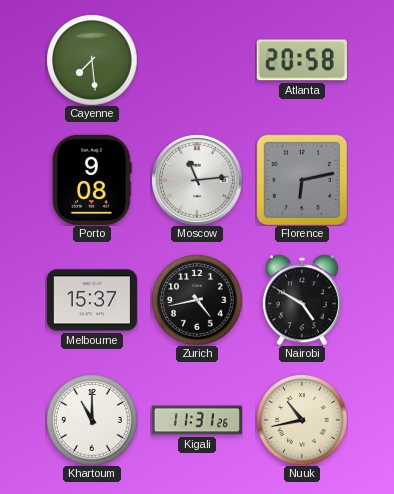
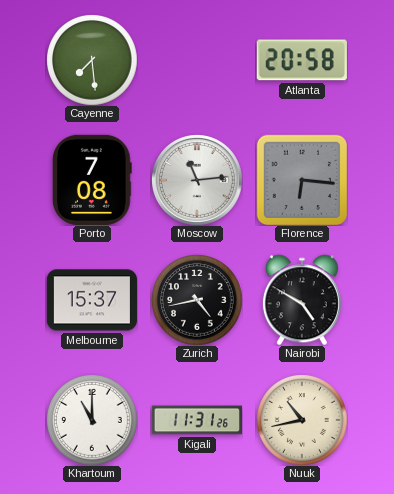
Porto: 9:08 -> 7:08 (92, 180)
Florence: 6:13 -> 6:16 (302, 180)
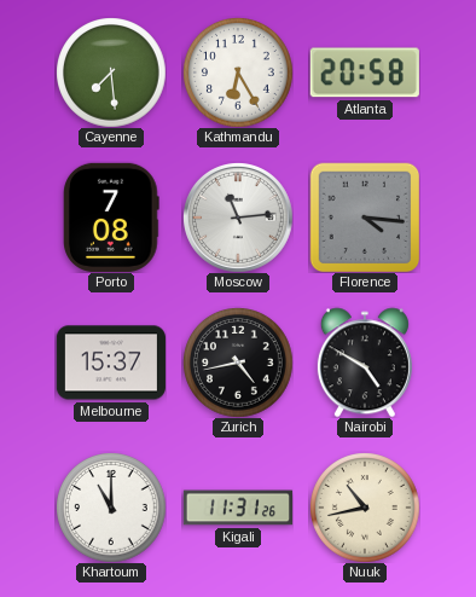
Kathmandu: none -> 6:25 (238, 73)
Florence: 6:16 -> 4:16 (365, 218)
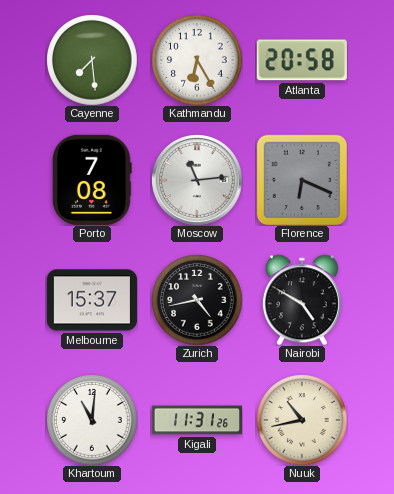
Florence: 4:16 -> 6:19 (302, 180)
Khartoum: 11:00 -> 11:01 (92, 420)
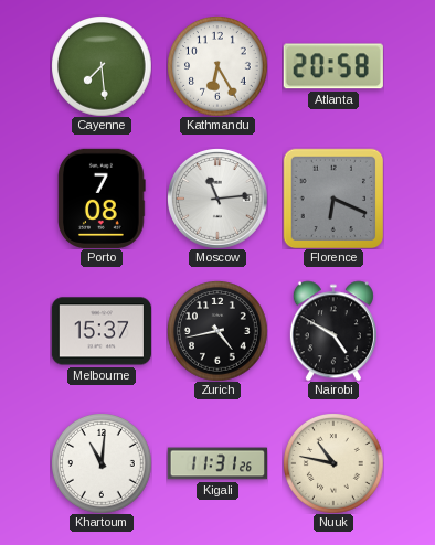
Nuuk: 10:43 -> 10:47 (333, 463)
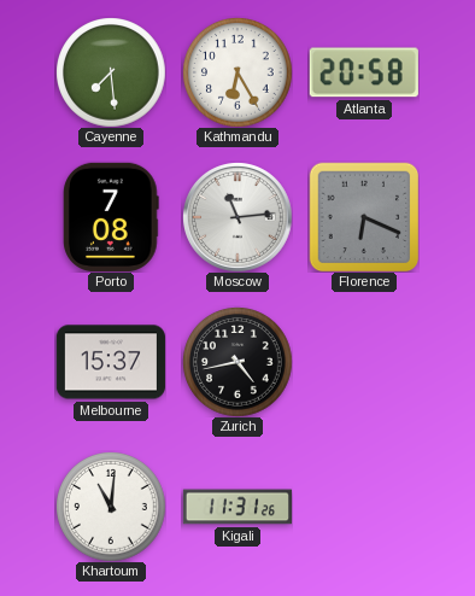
Nairobi: 4:50 -> none (333, 331)
Nuuk: 10:47 -> none (333, 463)
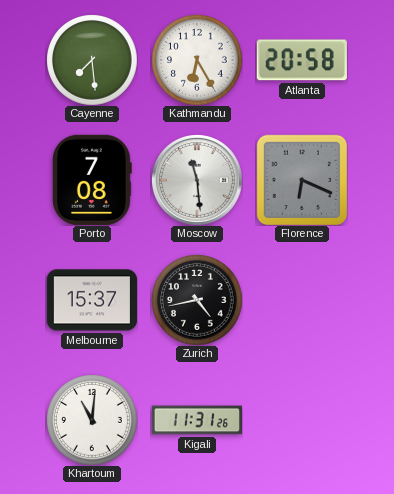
Moscow: 11:14 -> 11:29 (197, 180)
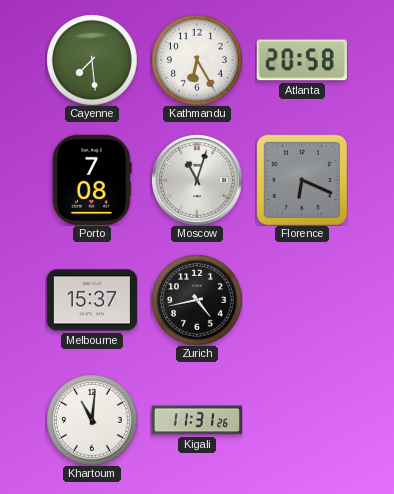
Moscow: 11:29 -> 11:03 (197, 180)
